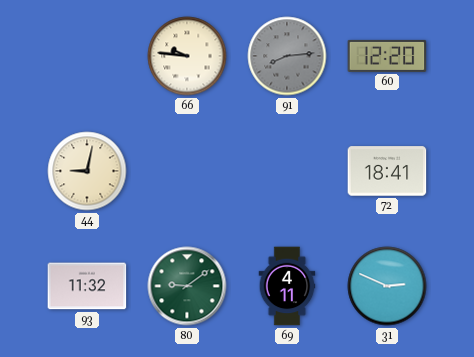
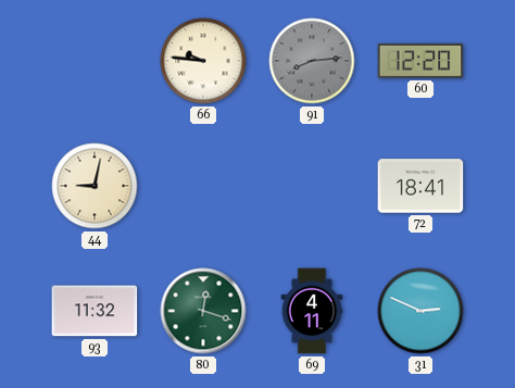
80: 9:09 -> 12:18 (203, 311)
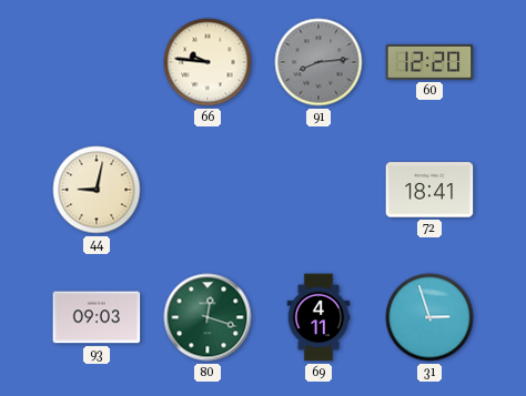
93: 11:32 -> 09:03 (97, 317)
31: 2:49 -> 2:57 (429, 317)
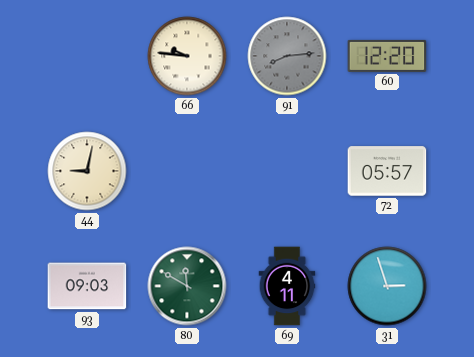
72: 18:41 -> 05:57 (387, 171)
80: 12:18 -> 11:50 (187, 286)
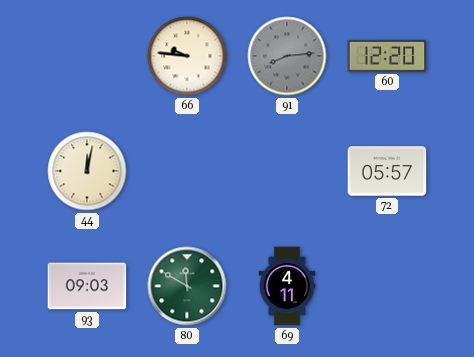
44: 9:02 -> 12:02 (87, 171)
31: 2:57 -> none (387, 286)
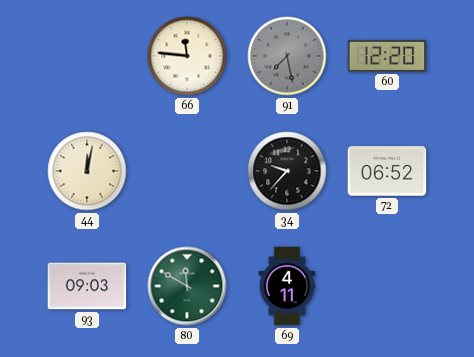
66: 9:46 -> 11:46 (187, 56)
91: 8:14 -> 7:28 (287, 56)
34: none -> 9:37 (287, 171)
72: 05:57 -> 06:52 (387, 171)
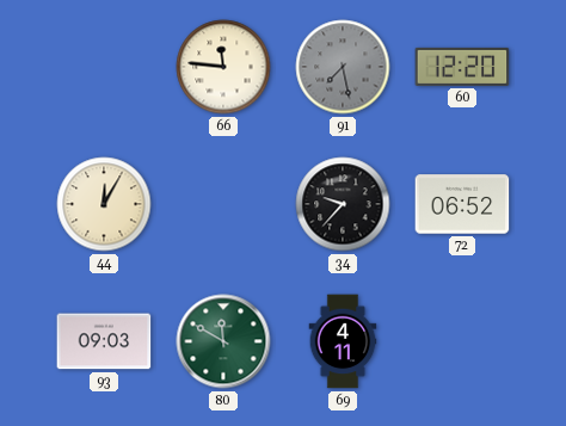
44: 12:02 -> 12:05 (104, 204)
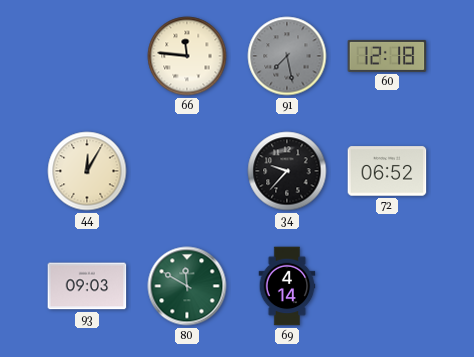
60: 12:20 -> 12:18 (387, 56)
69: 4:11 -> 4:14 (287, 286)
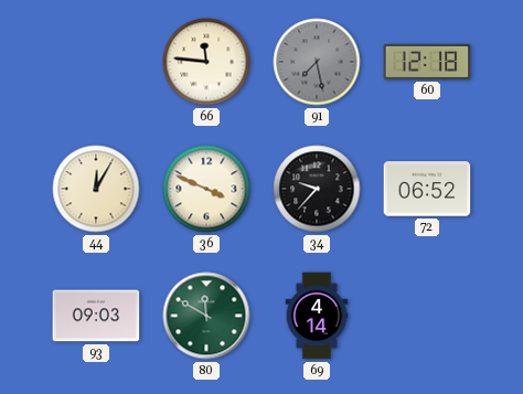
36: none -> 3:49 (206, 189)
